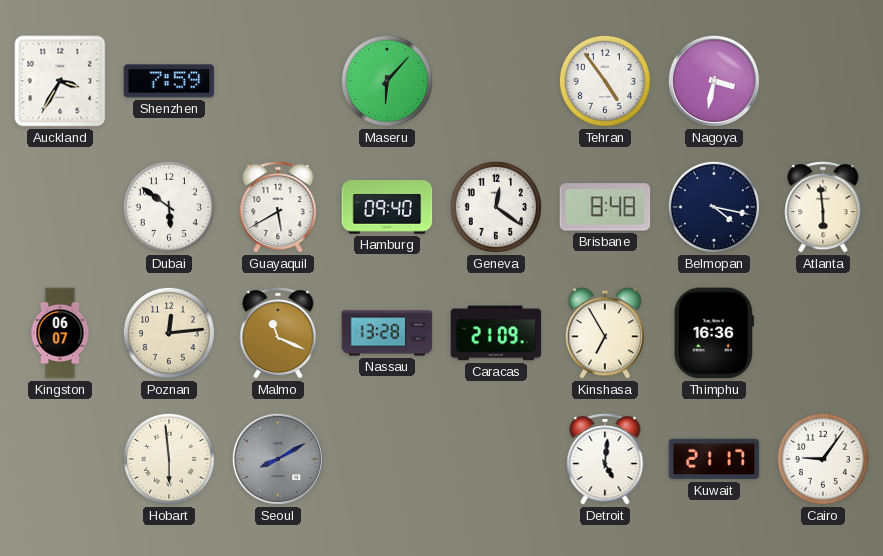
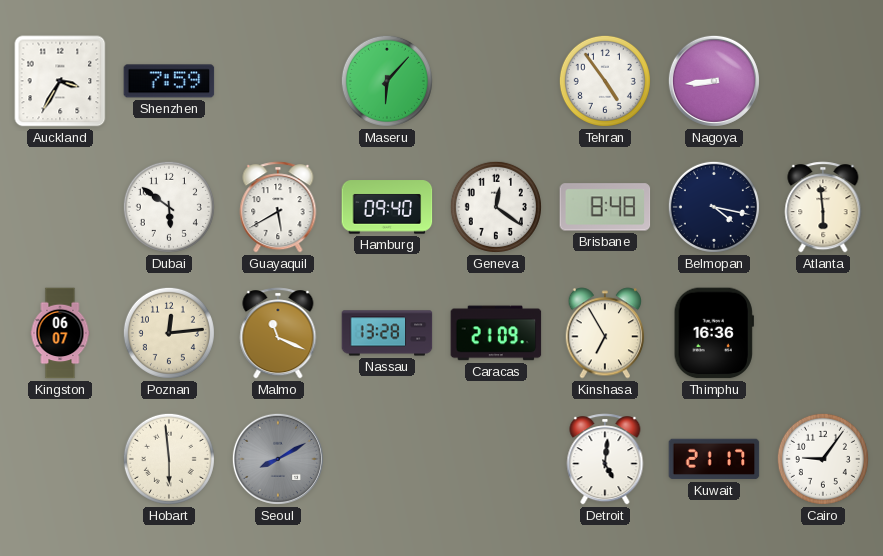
Nagoya: 3:32 -> 8:44 (714, 81)
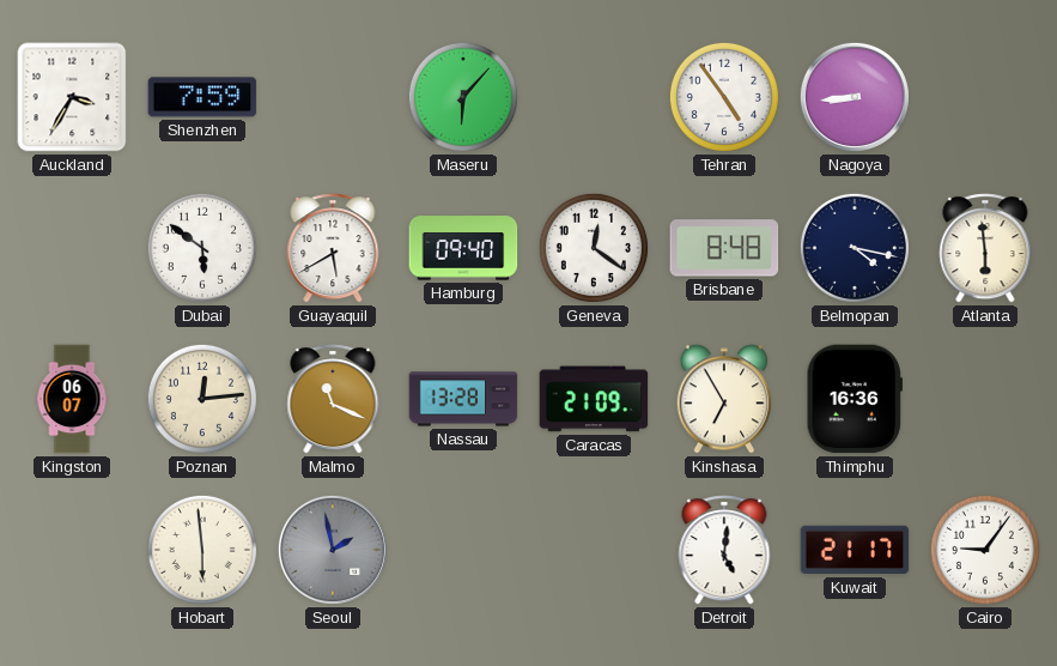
Seoul: 8:10 -> 1:58 (333, 550)
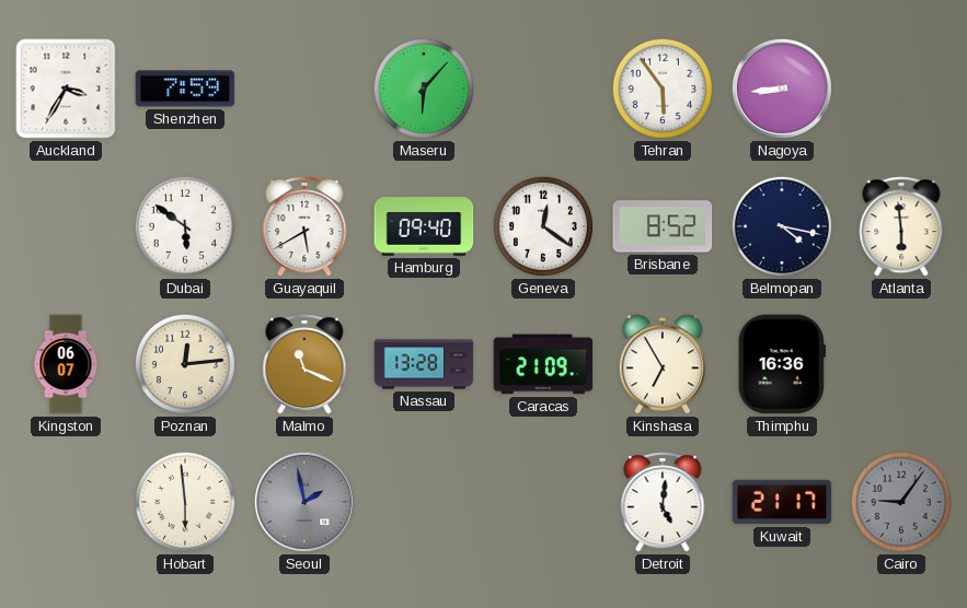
Tehran: 4:54 -> 5:54 (663, 89)
Brisbane: 8:48 -> 8:52 (663, 226)
Cairo dial: white -> grey (901, 502)
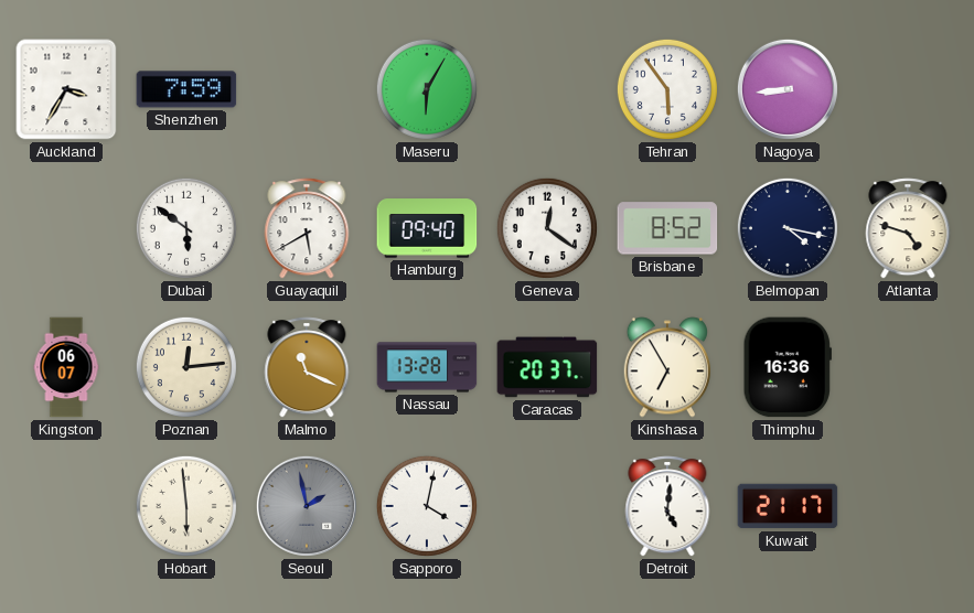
Maseru: 6:07 -> 6:05 (427, 89)
Atlanta: 5:59 -> 4:48 (908, 228)
Caracas: 21:09 -> 20:37 (547, 367)
Sapporo: none -> 4:02 (427, 506)
Cairo: 9:06 -> none (901, 502)
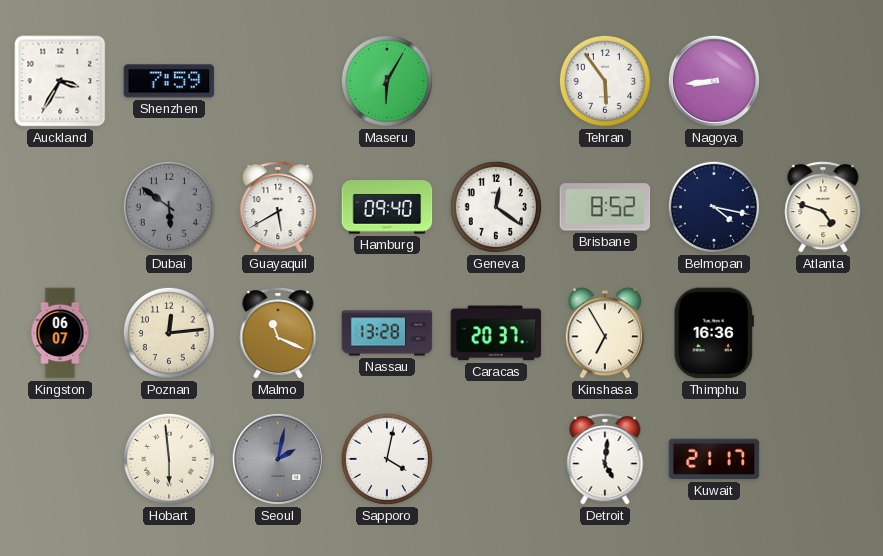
Dubai dial: white -> grey (169, 207)
Seoul: 1:58 -> 2:02 (278, 459)
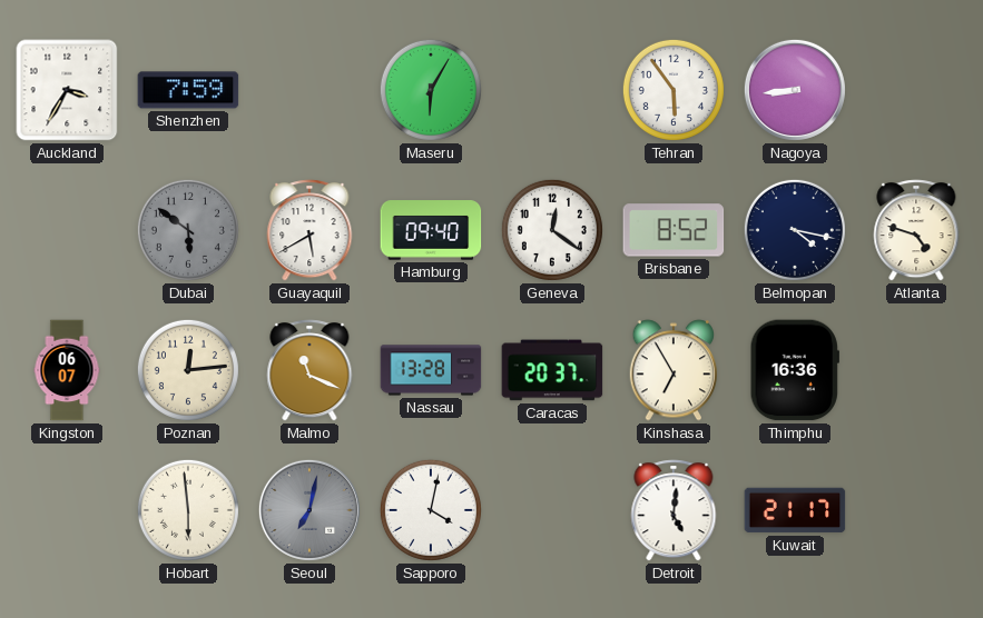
Seoul: 2:02 -> 7:02 (309, 510)
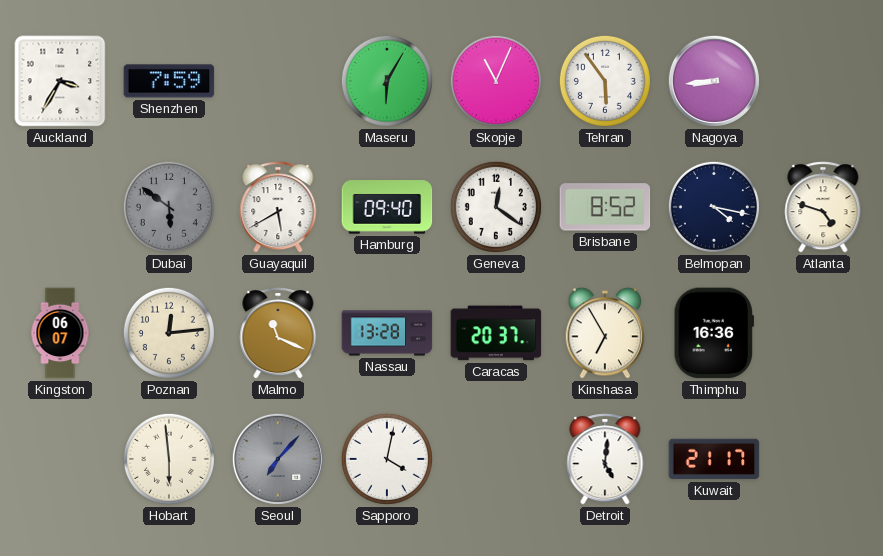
Skopje: none -> 11:04 (496, 81)
Seoul: 7:02 -> 7:07 (278, 459)
